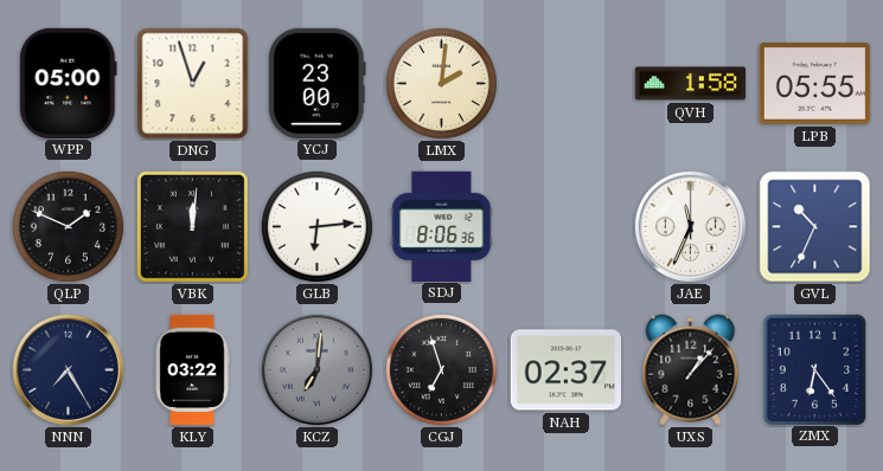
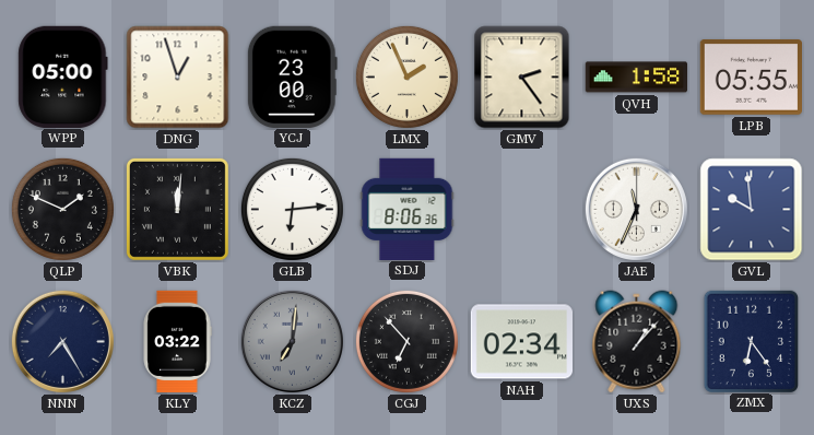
LMX: 2:01 -> 1:56 (406, 77)
GMV: none -> 2:24 (522, 78)
GVL: 10:34 -> 9:59 (752, 210)
CGJ: 6:57 -> 6:53 (406, 341)
NAH: 02:37 -> 02:34 (521, 342)
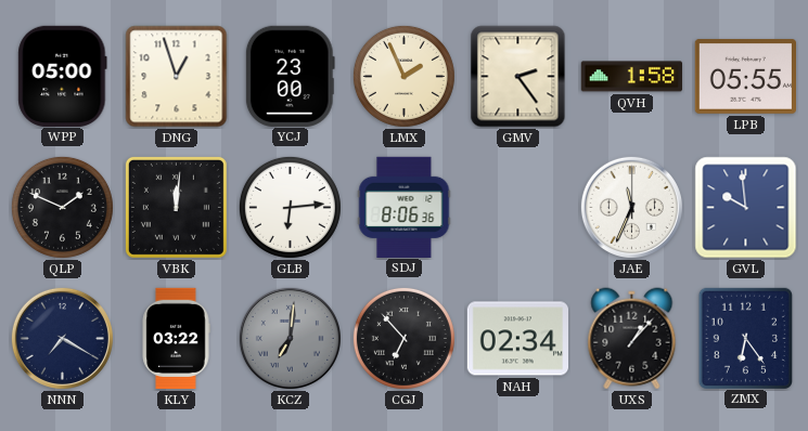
NNN: 7:25 -> 7:20 (62, 338)
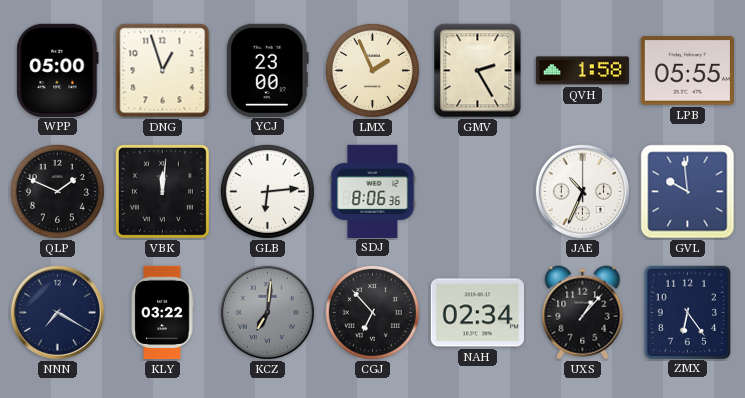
GMV: 2:24 -> 2:25 (478, 71)
JAE: 11:34 -> 10:34 (582, 191)
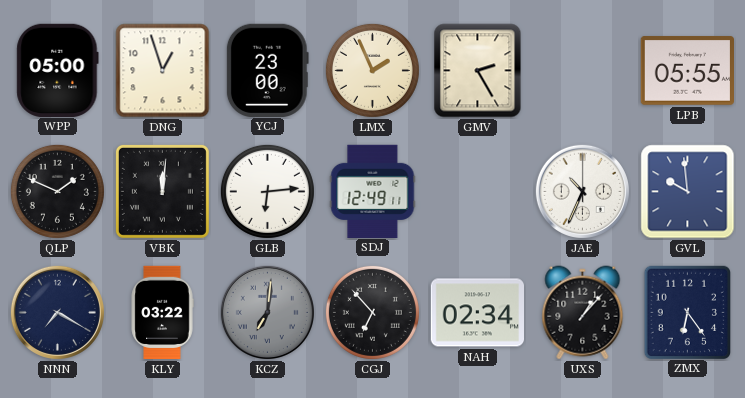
QVH: 1:58 -> none (582, 71)
SDJ: 8:06 -> 12:49 (373, 191)
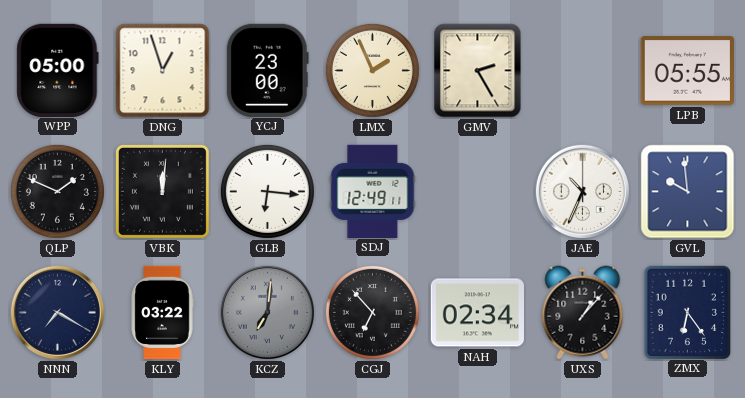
GLB: 6:14 -> 6:16 (267, 191)
